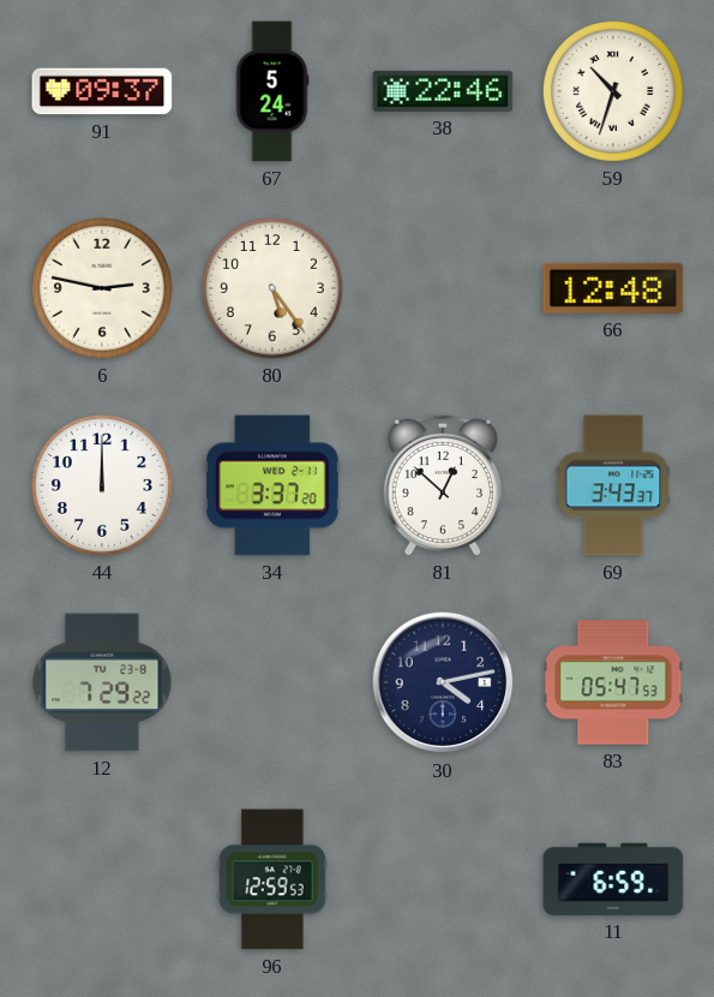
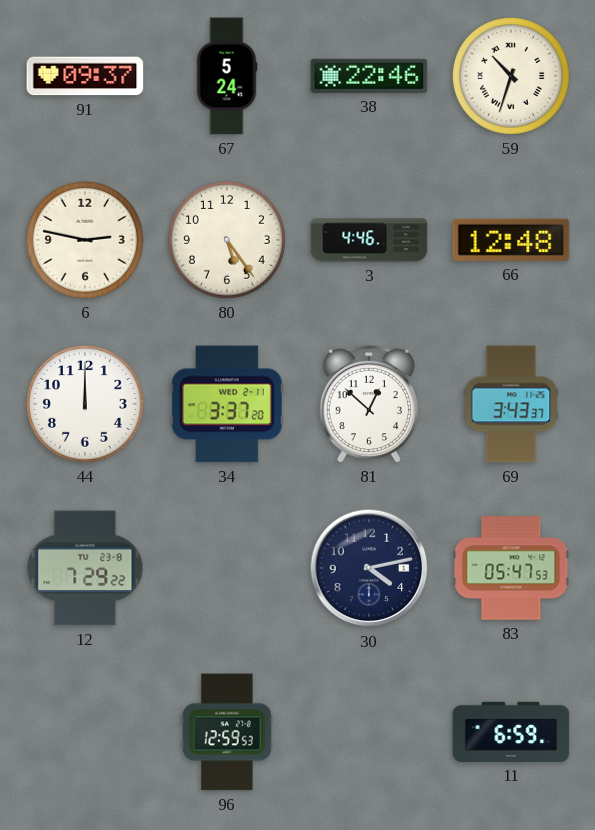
3: none -> 4:46 (369, 240)
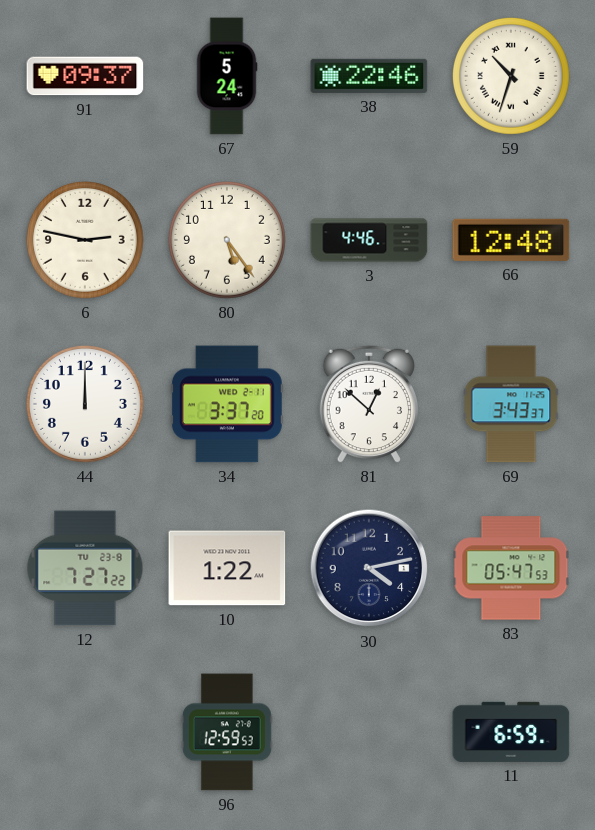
12: 7:29 -> 7:27 (85, 568)
10: none -> 1:22 (227, 568)
